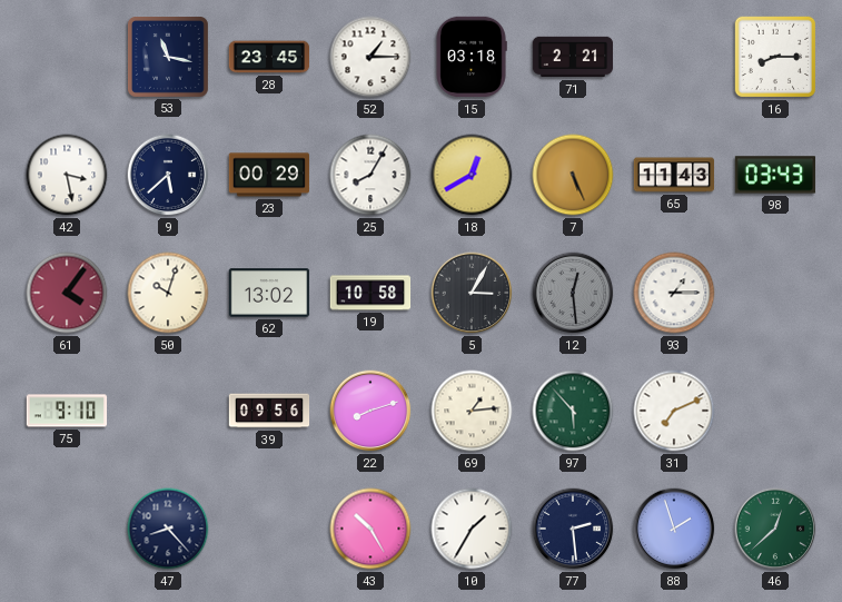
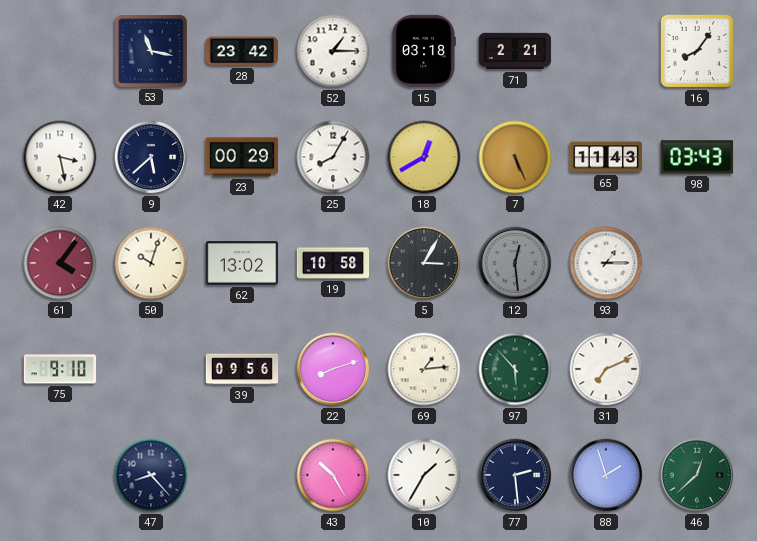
28: 23:45 -> 23:42 (242, 51)
16: 8:15 -> 8:06 (697, 51)
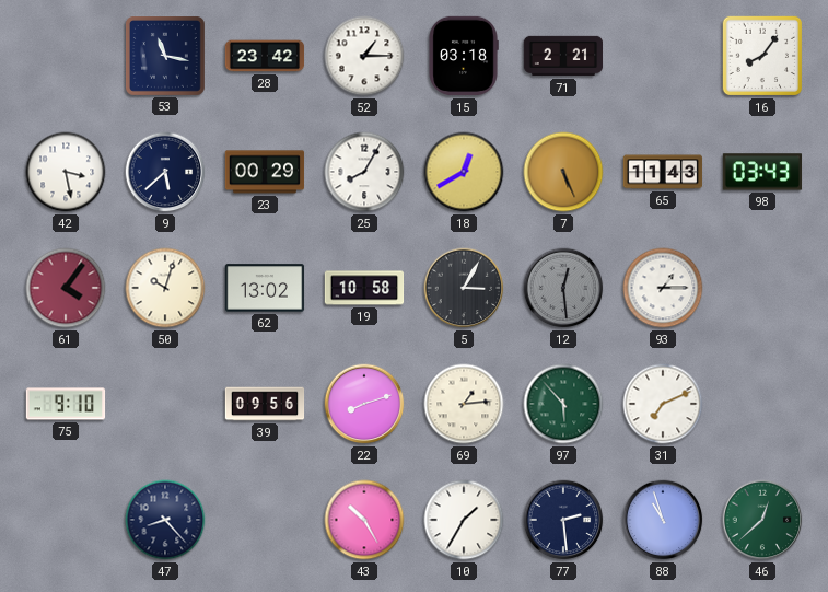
88: 1:57 -> 10:57 (663, 520)
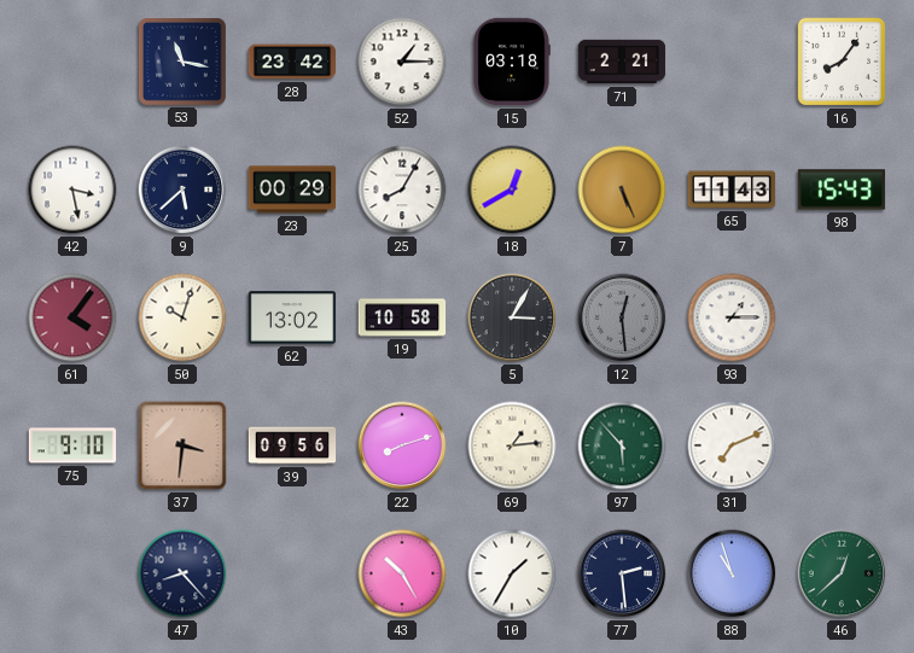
98: 03:43 -> 15:43 (842, 190)
37: none -> 3:31 (182, 445)
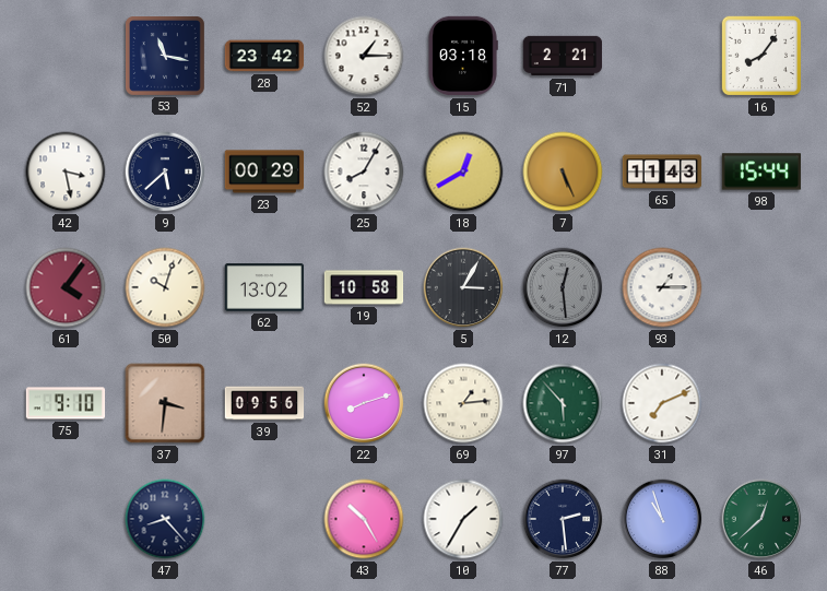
98: 15:43 -> 15:44 (761, 172)
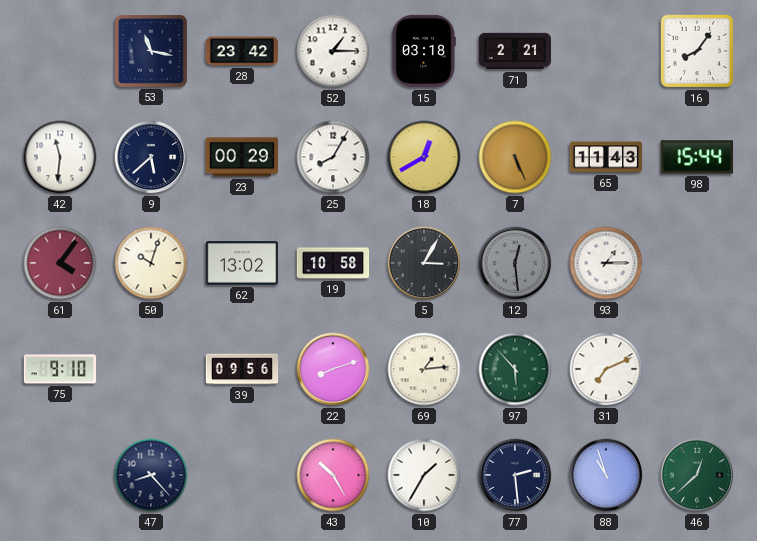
42: 3:28 -> 11:31 (60, 157)
37: 3:31 -> none (165, 403)
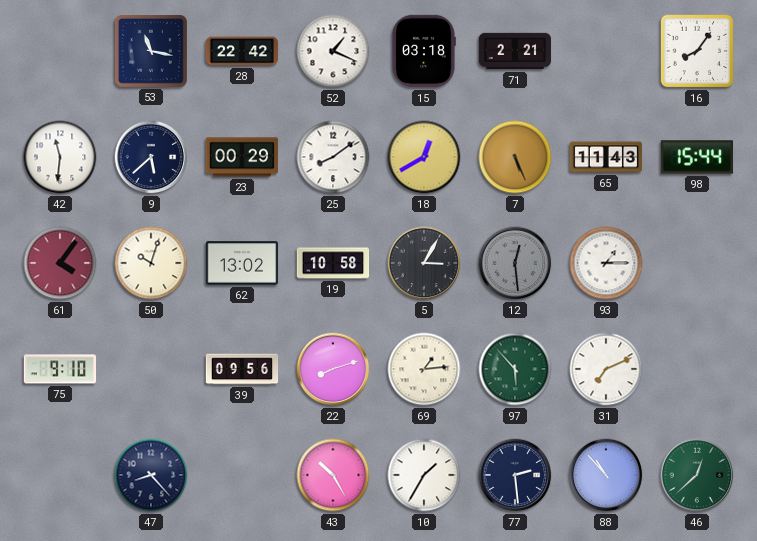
28: 23:42 -> 22:42 (242, 51)
52: 1:15 -> 1:19 (333, 51)
25: 8:05 -> 8:09 (333, 157)
88: 10:57 -> 10:53 (606, 475)
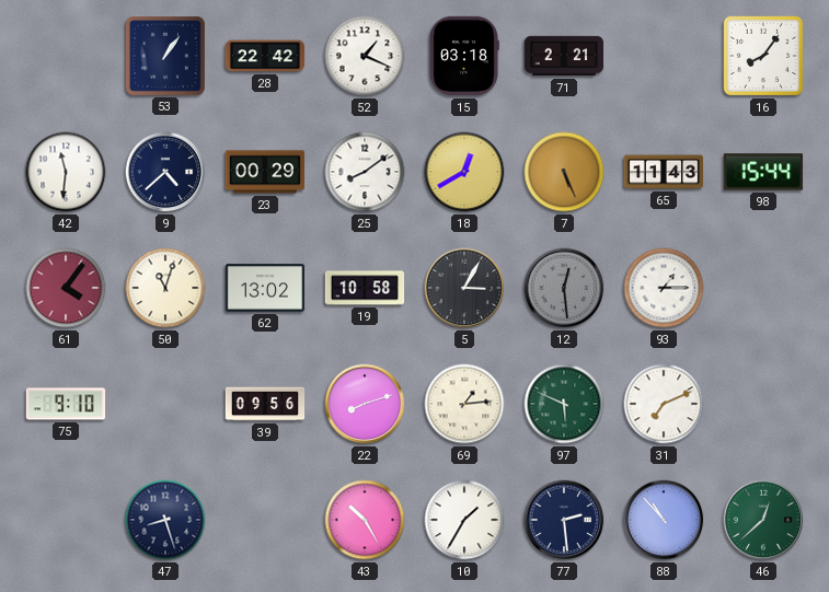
53: 11:17 -> 1:06 (166, 57)
9: 5:38 -> 4:38 (165, 172)
50: 10:03 -> 11:03 (165, 288)
97: 5:53 -> 5:49 (564, 404)
47: 8:23 -> 8:27 (165, 520)
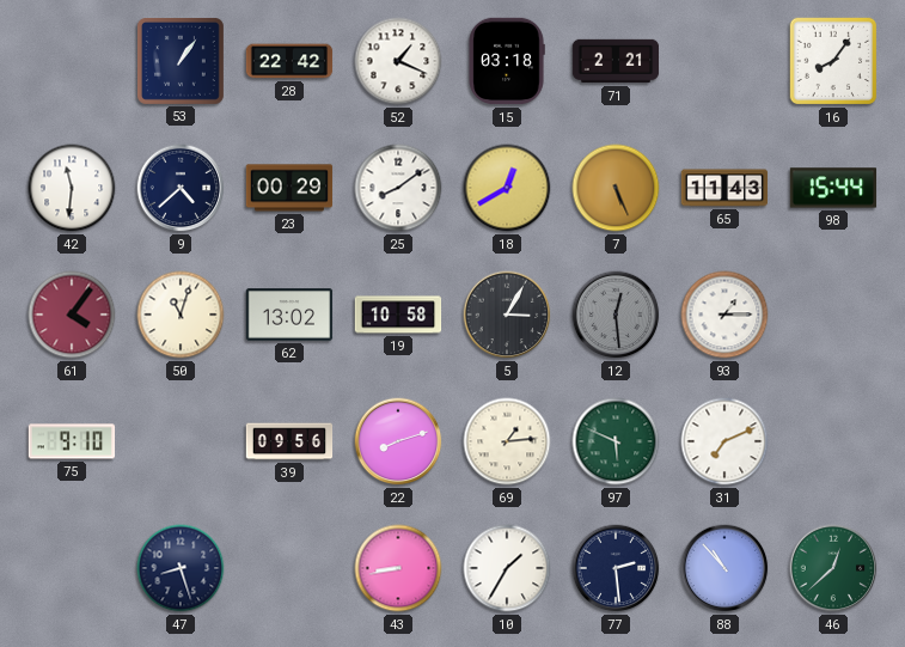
43: 10:25 -> 8:43 (398, 568)
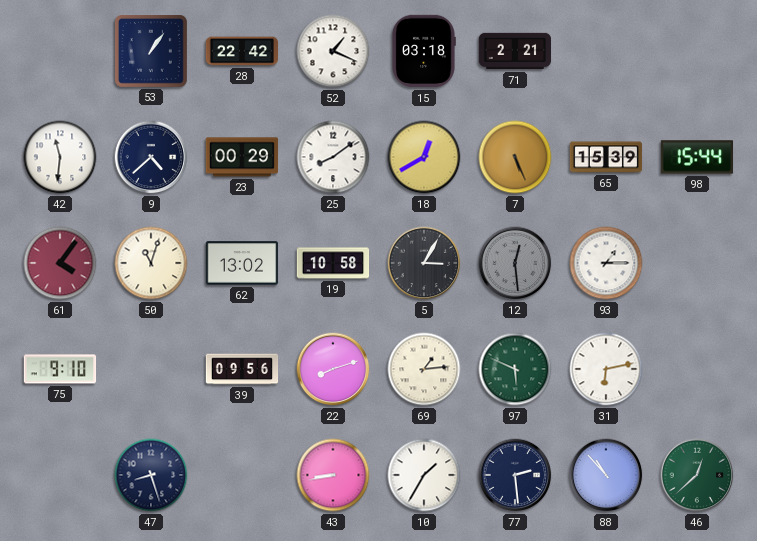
16: 8:06 -> none (833, 61)
65: 11:43 -> 15:39 (606, 157)
31: 7:11 -> 6:13 (606, 369)
